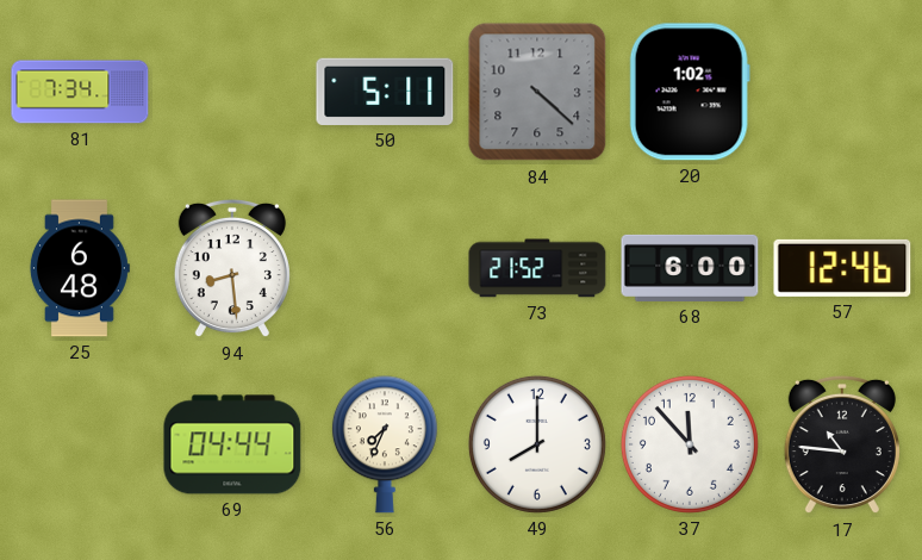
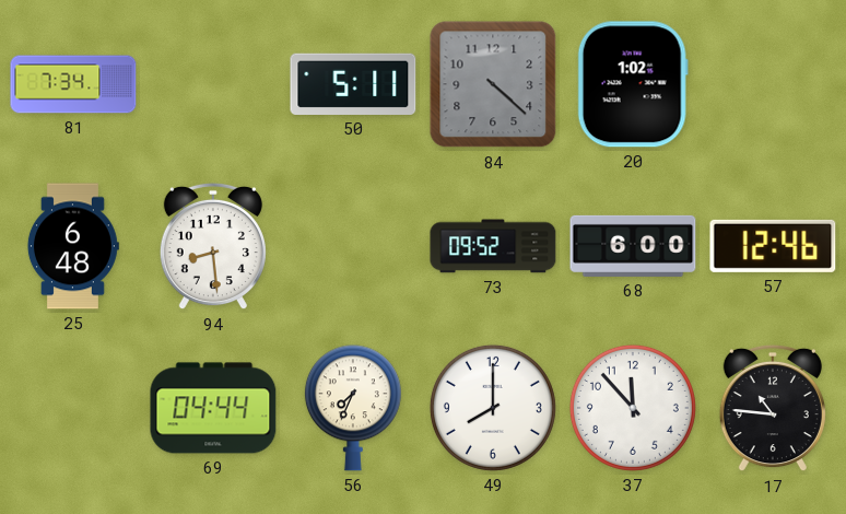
73: 21:52 -> 09:52 (493, 246)
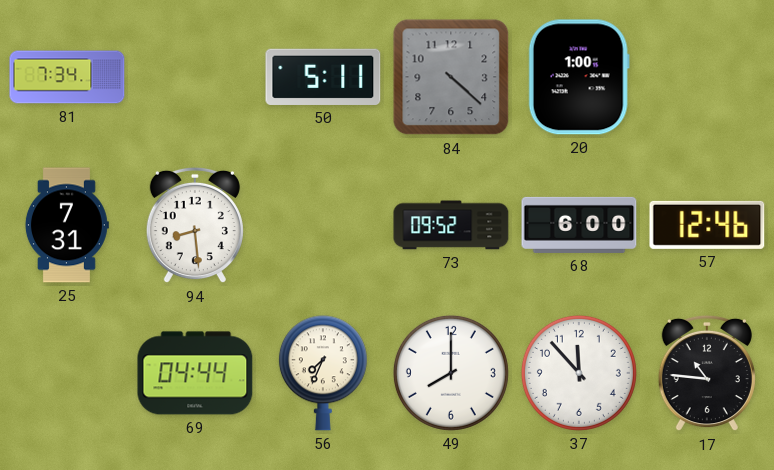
20: 1:02 -> 1:00 (579, 77)
25: 6:48 -> 7:31 (66, 225)
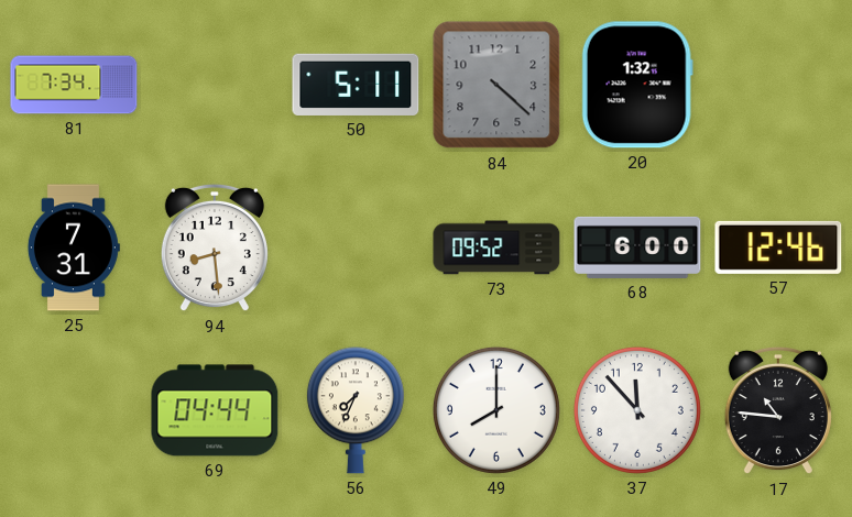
20: 1:00 -> 1:32 (637, 85)
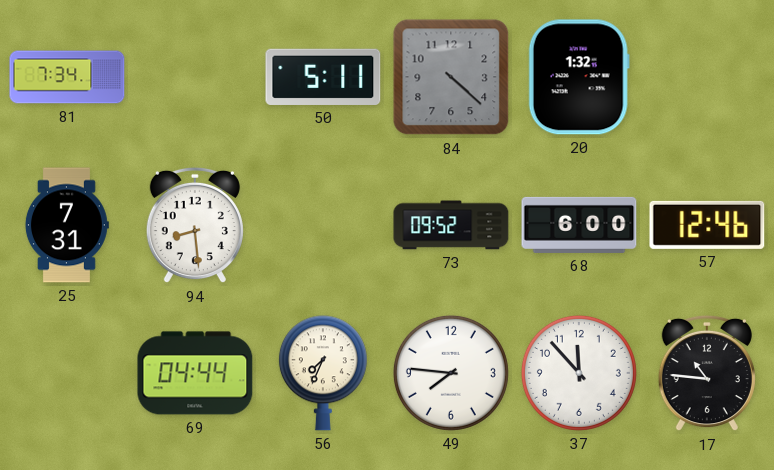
49: 8:00 -> 7:46 (451, 373)
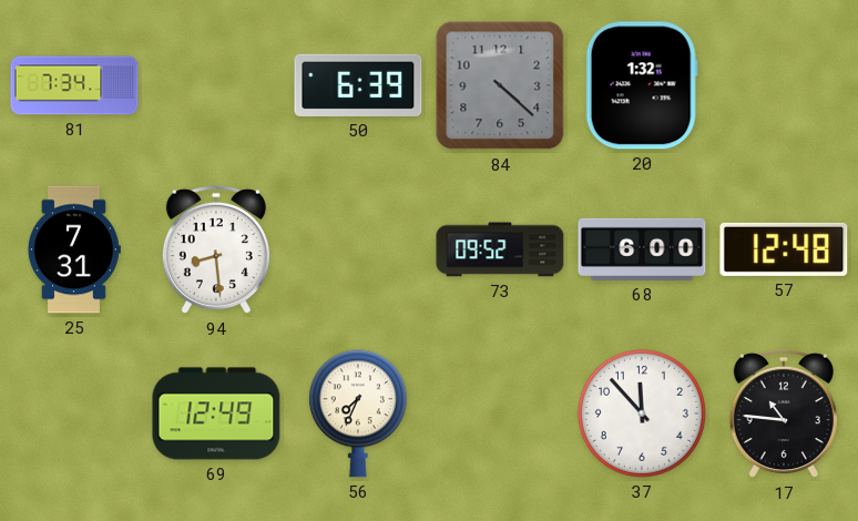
50: 5:11 -> 6:39 (358, 85)
57: 12:46 -> 12:48 (784, 249)
69: 04:44 -> 12:49 (216, 413)
49: 7:46 -> none (451, 373)
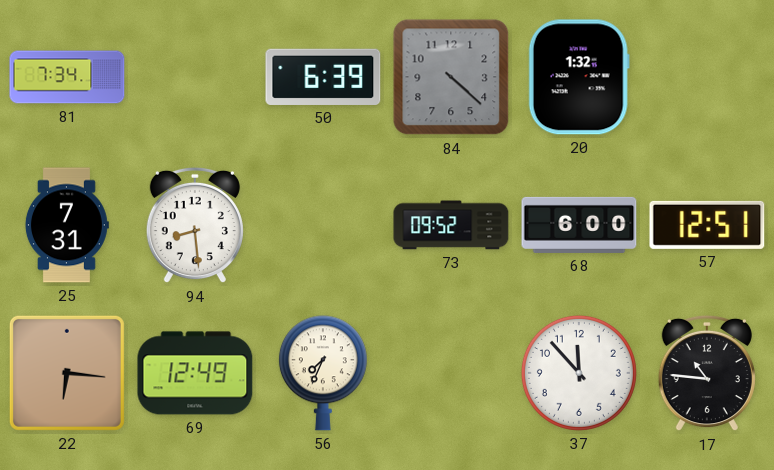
57: 12:48 -> 12:51 (707, 225)
22: none -> 6:16 (67, 373)
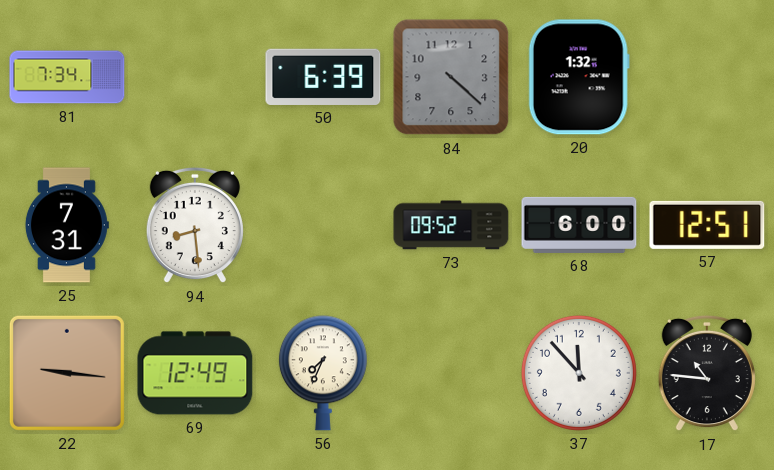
22: 6:16 -> 9:16 (67, 373)
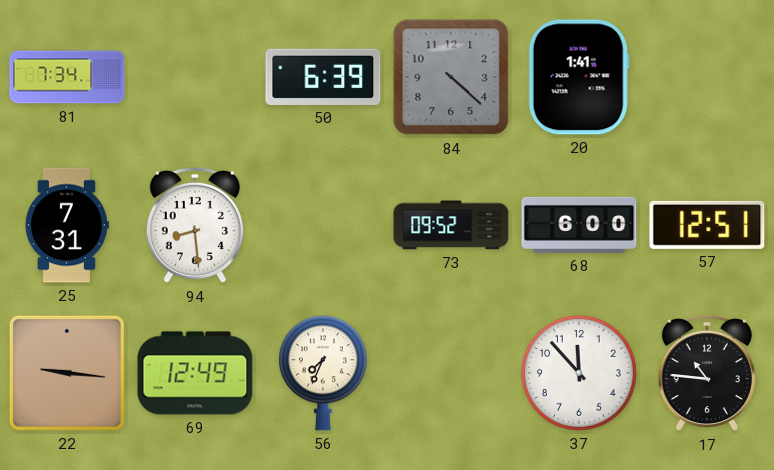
20: 1:32 -> 1:41 (579, 77)
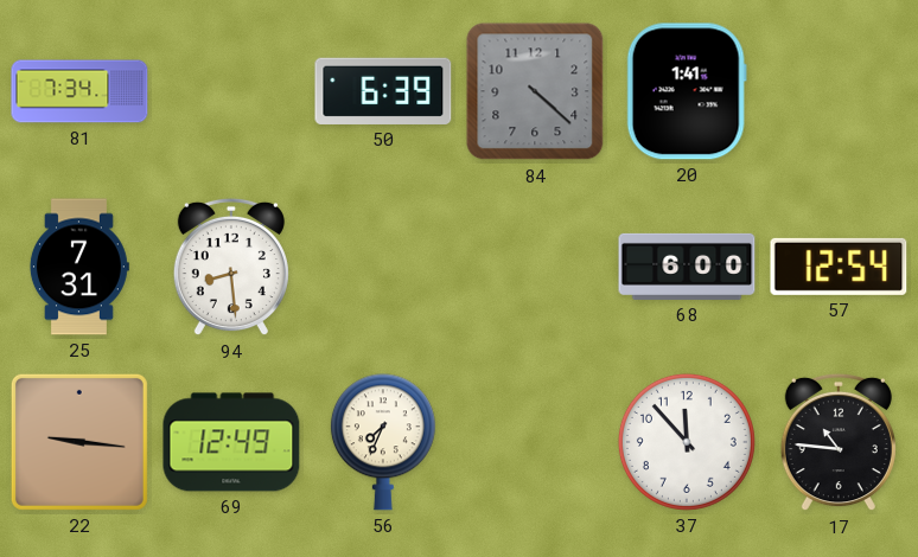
73: 09:52 -> none (451, 225)
57: 12:51 -> 12:54 (839, 267)
